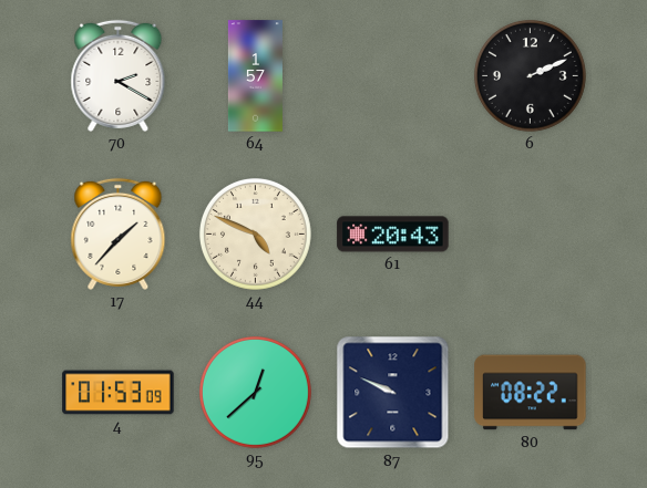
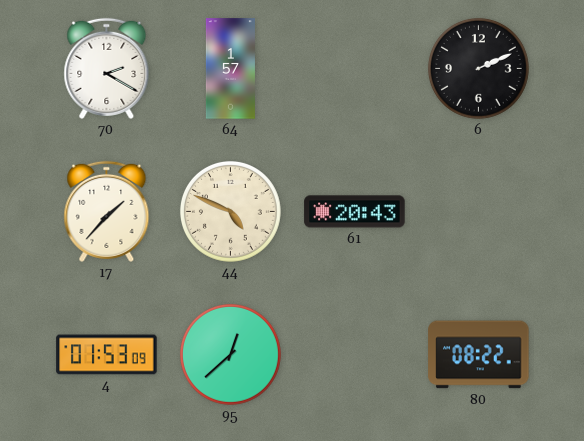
87: 9:49 -> none (393, 393)
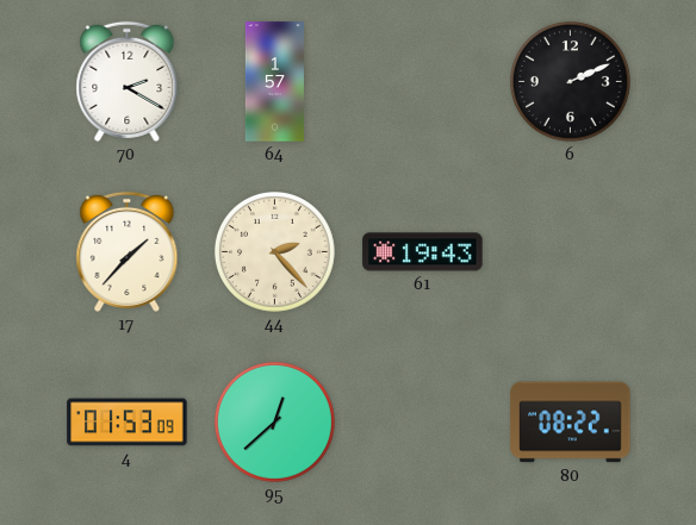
44: 4:49 -> 2:23 (274, 251)
61: 20:43 -> 19:43 (423, 252)
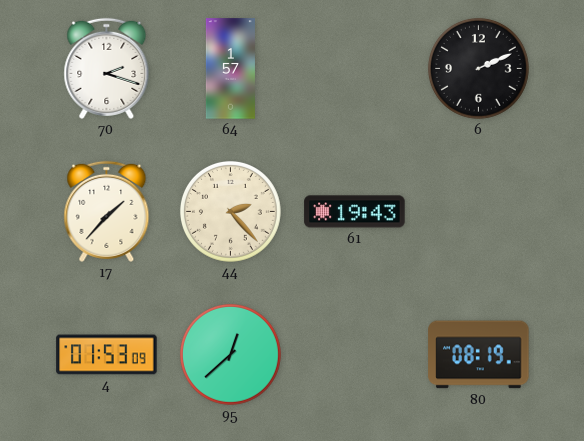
70: 2:20 -> 2:18 (107, 68)
80: 08:22 -> 08:19 (479, 355)
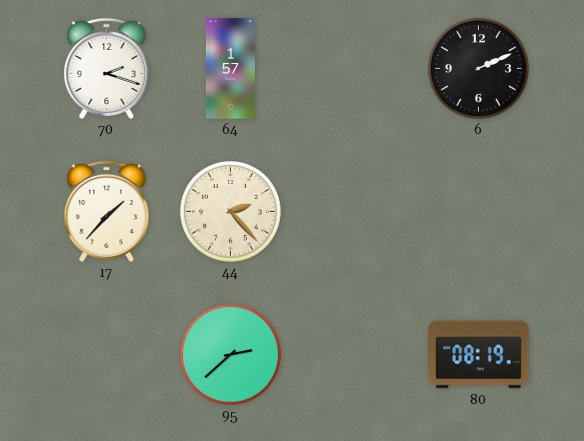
61: 19:43 -> none (355, 212)
4: 01:53 -> none (107, 355)
95: 12:38 -> 2:38 (230, 354)
